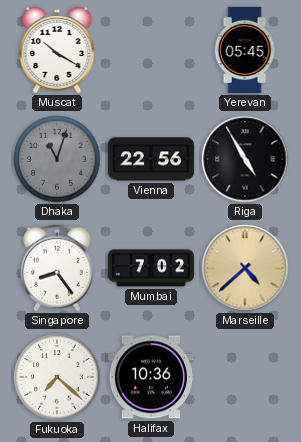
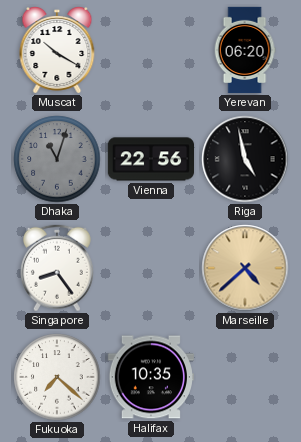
Yerevan: 05:45 -> 06:20 (245, 50)
Riga: 4:55 -> 4:58 (245, 159)
Mumbai: 7:02 -> none (150, 268)
Halifax: 10:36 -> 10:35 (150, 377)
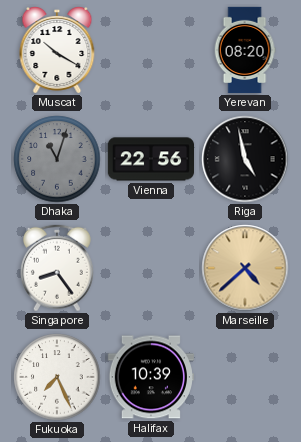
Yerevan: 06:20 -> 08:20 (245, 50)
Fukuoka: 7:22 -> 7:26 (57, 377)
Halifax: 10:35 -> 10:39 (150, 377)
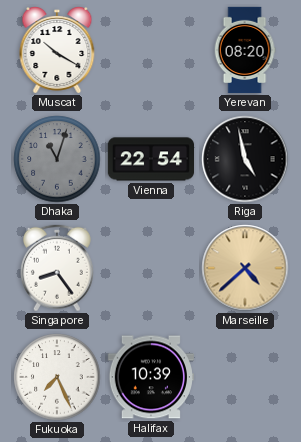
Vienna: 22:56 -> 22:54 (151, 159)
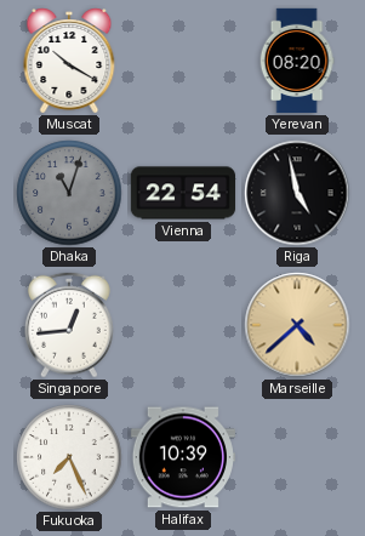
Singapore: 8:24 -> 12:44 (69, 325)
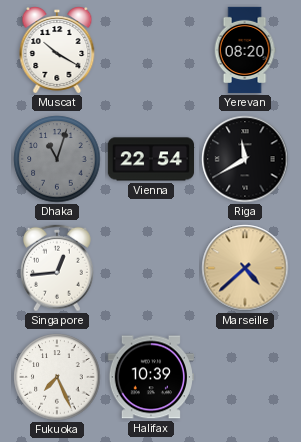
Riga: 4:58 -> 11:40 (245, 159)
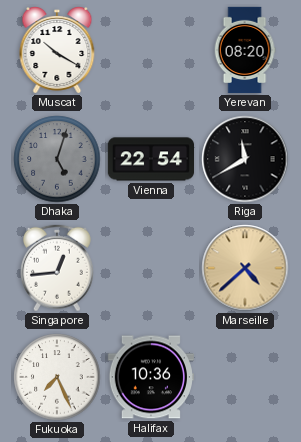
Dhaka: 11:03 -> 5:03 (57, 159)
Halifax: 10:39 -> 10:36 (150, 377)
